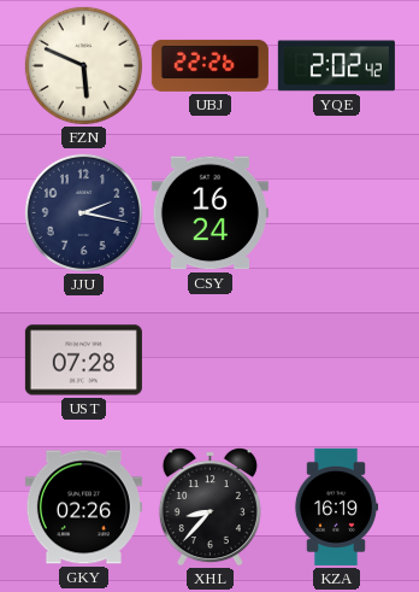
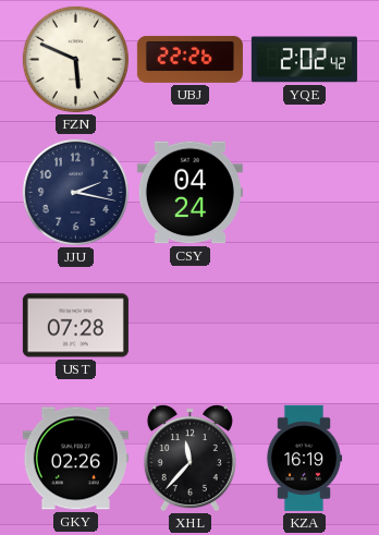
CSY: 16:24 -> 04:24 (189, 193)
XHL: 8:37 -> 11:37 (189, 459)
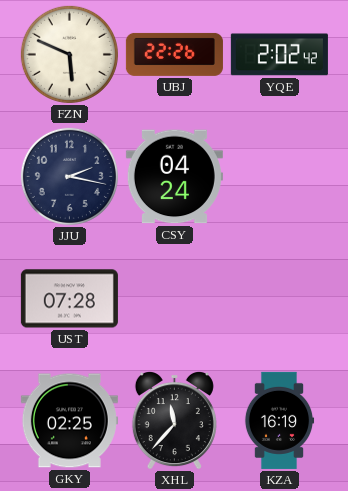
GKY: 02:26 -> 02:25 (69, 421)
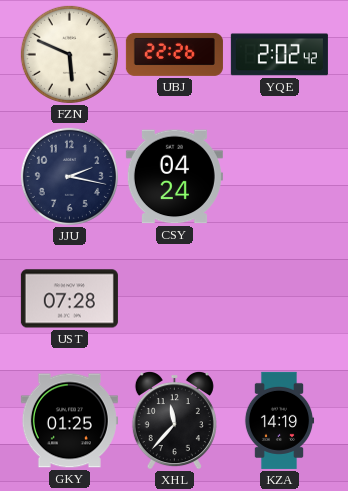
GKY: 02:25 -> 01:25 (69, 421)
KZA: 16:19 -> 14:19 (279, 420)
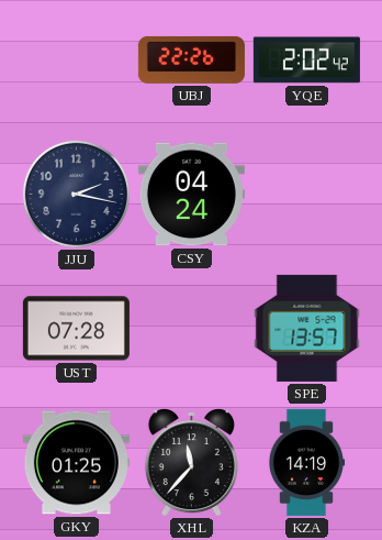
FZN: 5:49 -> none (69, 54)
SPE: none -> 13:57 (307, 328)
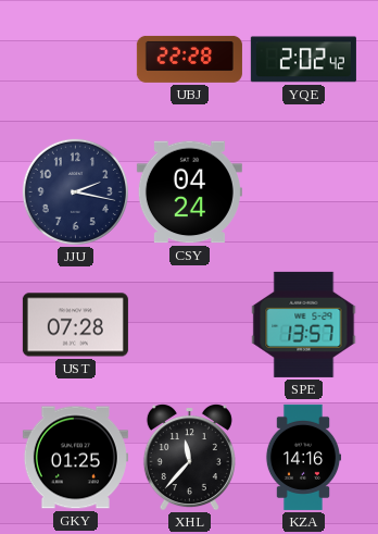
UBJ: 22:26 -> 22:28 (189, 59)
KZA: 14:19 -> 14:16 (303, 457)
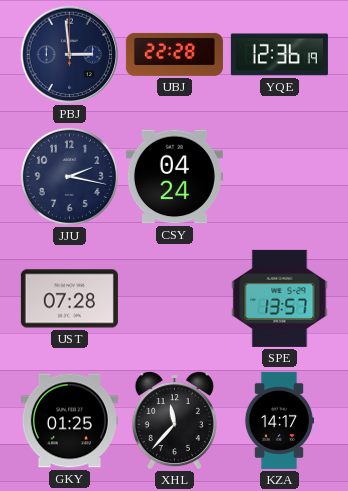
PBJ: none -> 2:59 (70, 55)
YQE: 2:02 -> 12:36 (279, 55)
KZA: 14:16 -> 14:17 (279, 420)
